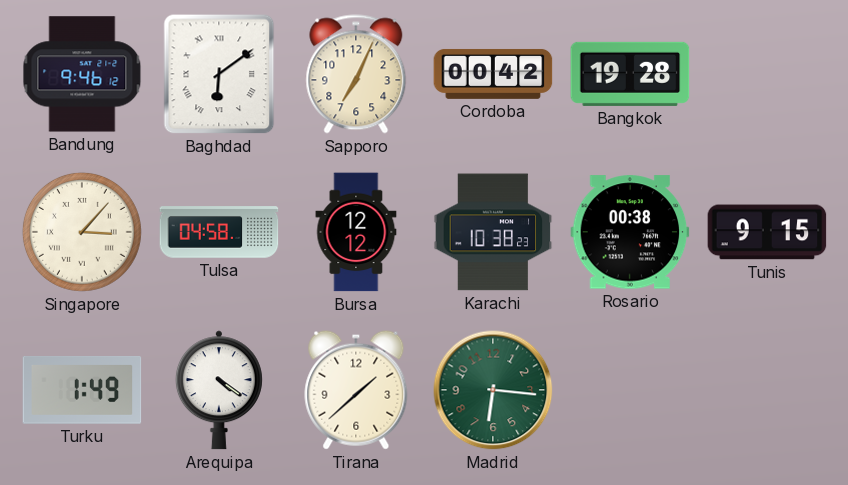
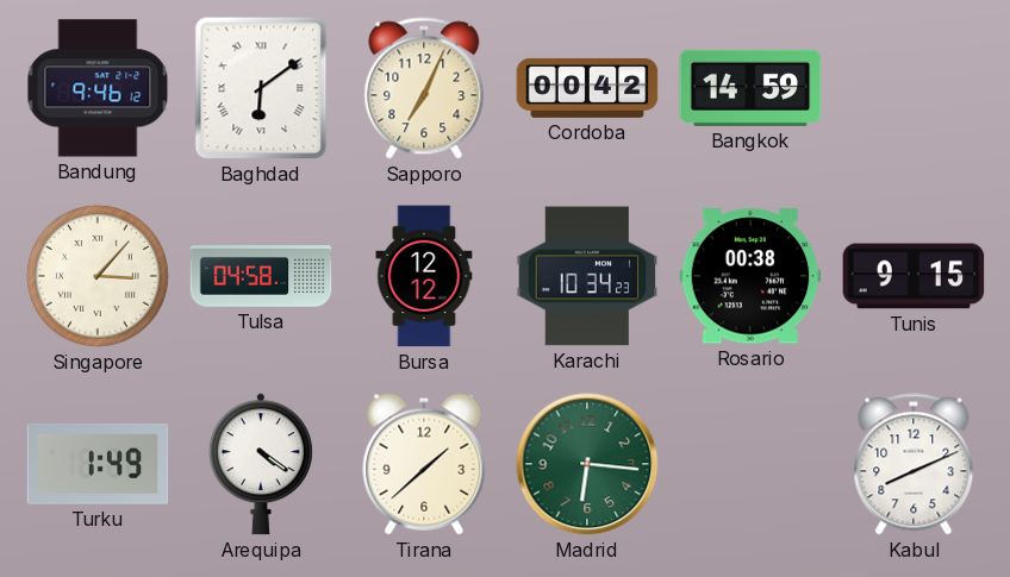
Bangkok: 19:28 -> 14:59 (750, 88)
Karachi: 10:38 -> 10:34 (587, 276)
Kabul: none -> 8:11 (914, 464)
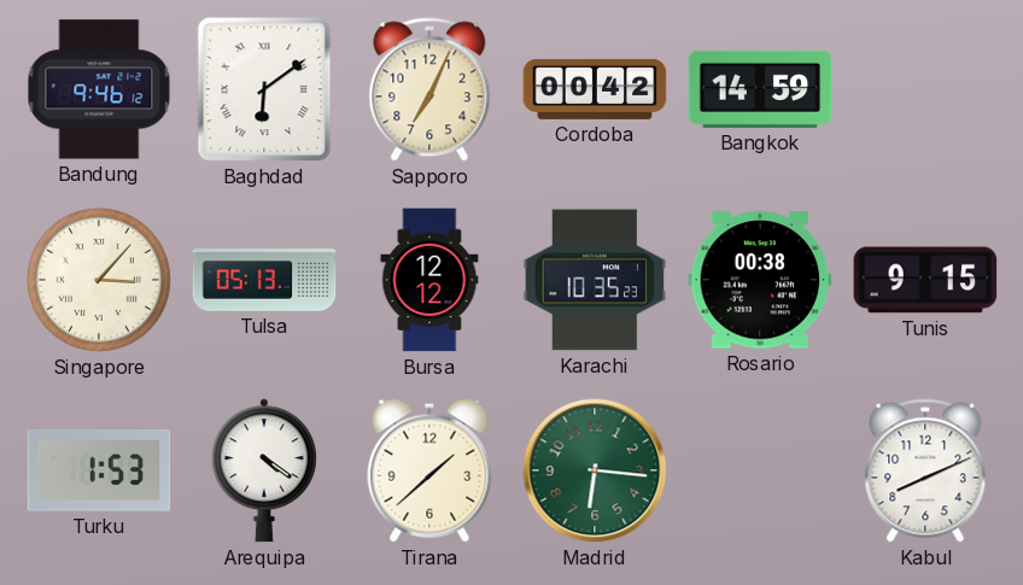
Tulsa: 04:58 -> 05:13 (264, 280)
Karachi: 10:34 -> 10:35 (595, 280)
Turku: 1:49 -> 1:53 (99, 470)
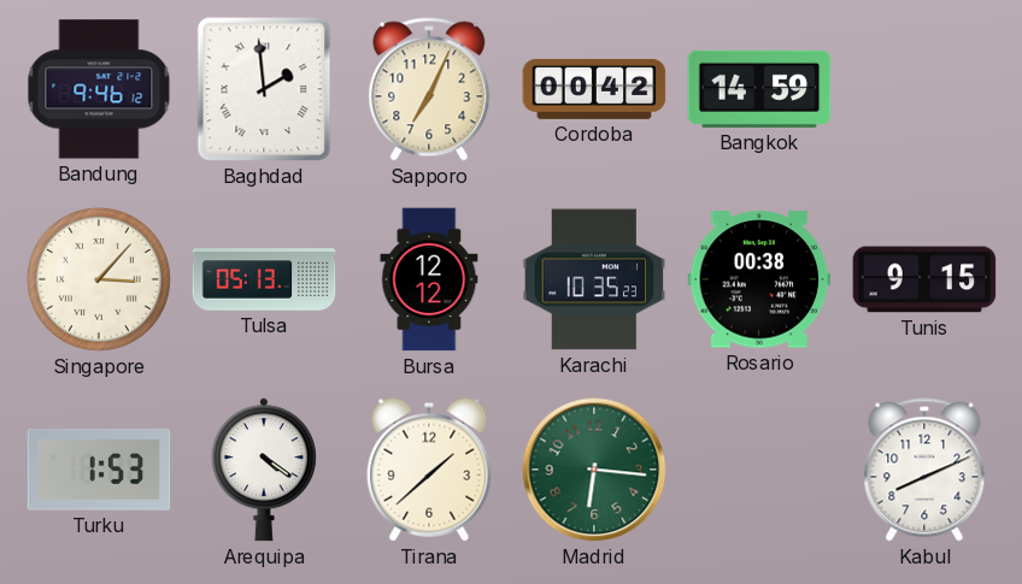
Baghdad: 6:09 -> 1:59 (264, 89)
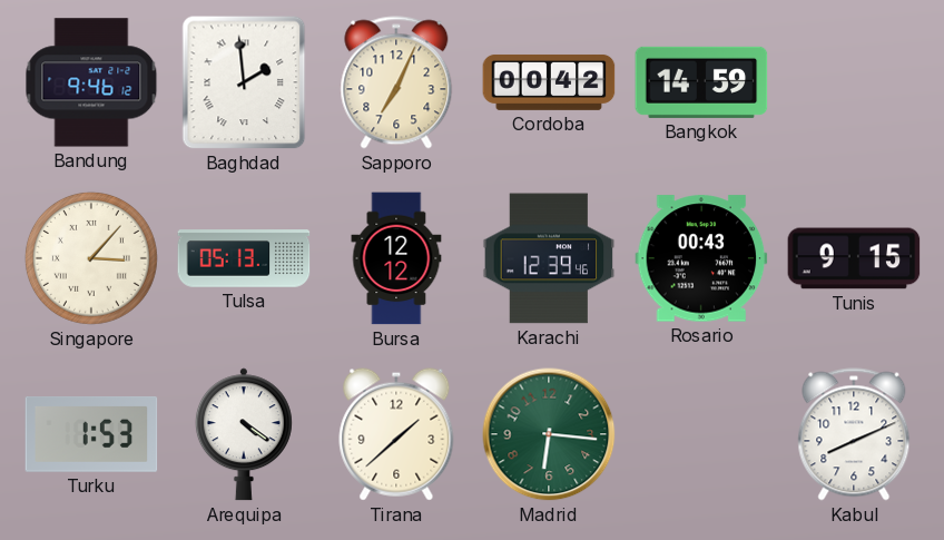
Karachi: 10:35 -> 12:39 (549, 258)
Rosario: 00:38 -> 00:43 (701, 258)
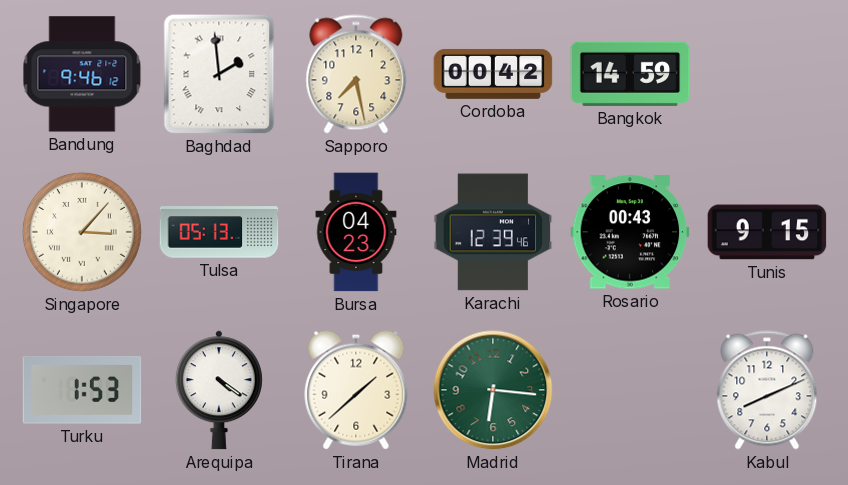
Sapporo: 7:04 -> 7:28 (356, 74)
Bursa: 12:12 -> 04:23 (356, 232)
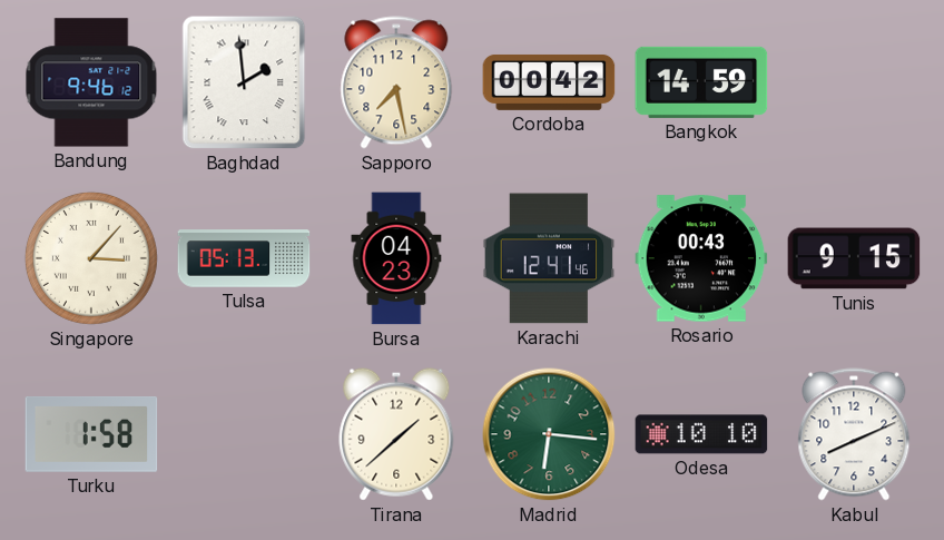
Karachi: 12:39 -> 12:41 (549, 258)
Turku: 1:53 -> 1:58 (91, 434)
Arequipa: 4:21 -> none (219, 390)
Odesa: none -> 10:10 (701, 434)
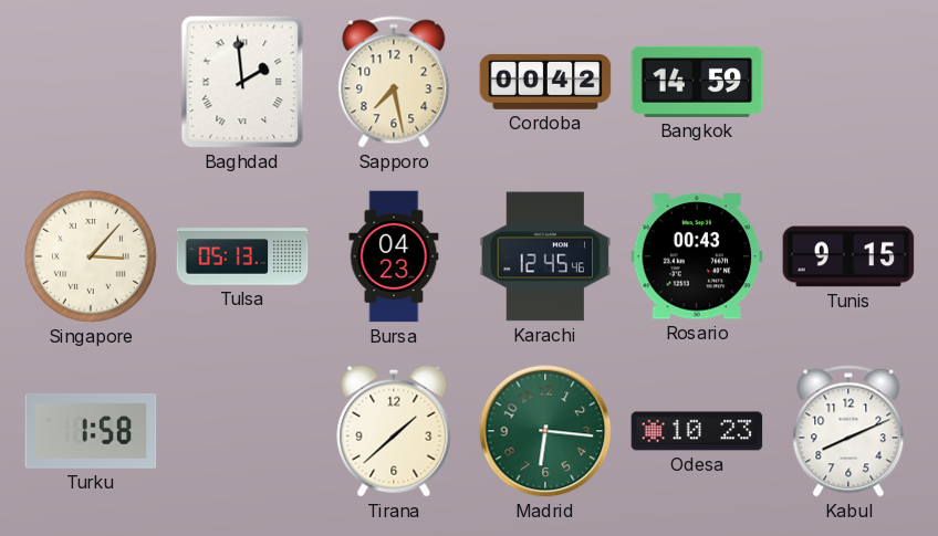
Bandung: 9:46 -> none (91, 82)
Karachi: 12:41 -> 12:45 (545, 256)
Odesa: 10:10 -> 10:23 (697, 431)
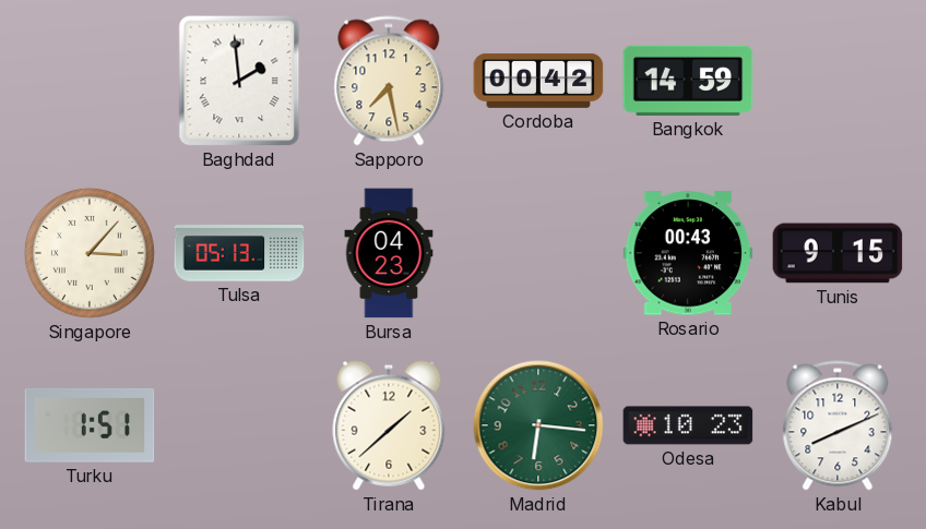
Karachi: 12:45 -> none (545, 256)
Turku: 1:58 -> 1:51 (90, 425)
